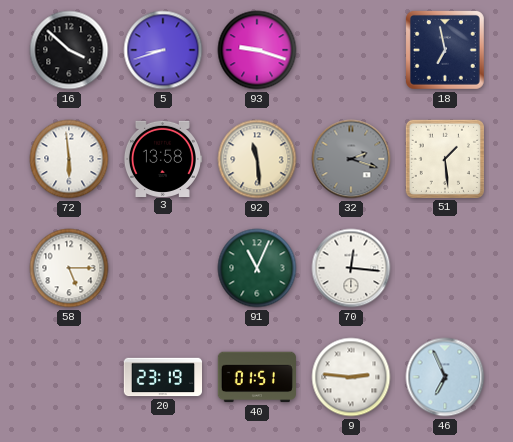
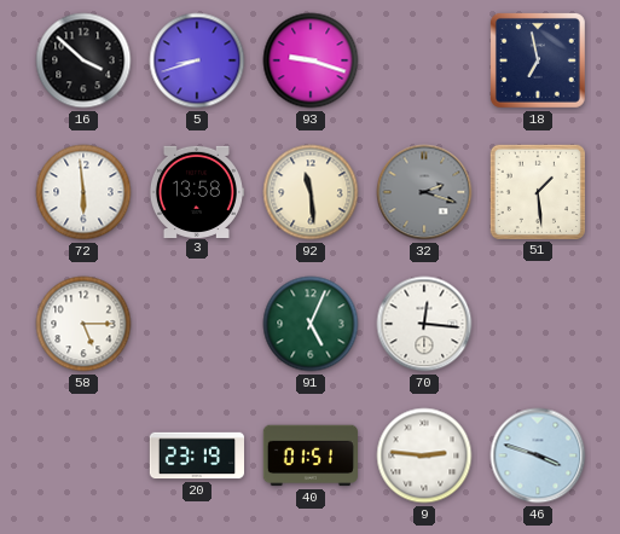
91: 11:04 -> 5:04 (311, 324)
46: 6:56 -> 3:48 (538, 455)
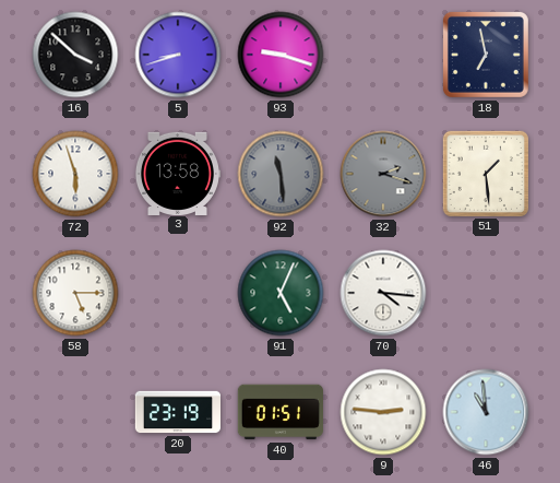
72: 5:59 -> 5:57 (75, 174)
92 dial: cream -> grey (281, 174)
70: 12:16 -> 4:16 (383, 293)
46: 3:48 -> 10:59 (486, 412)
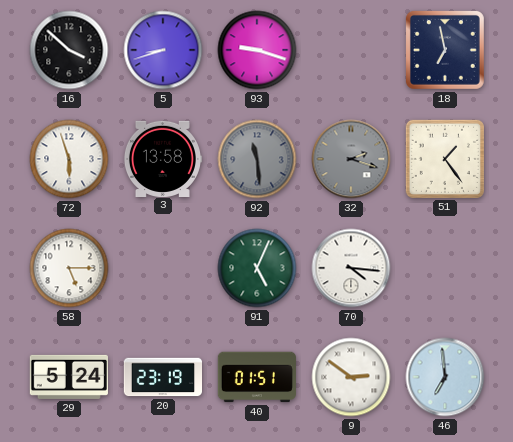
51: 1:29 -> 1:24 (445, 159)
29: none -> 5:24 (68, 377)
9: 2:46 -> 2:51 (351, 377)
46: 10:59 -> 6:59 (445, 377)
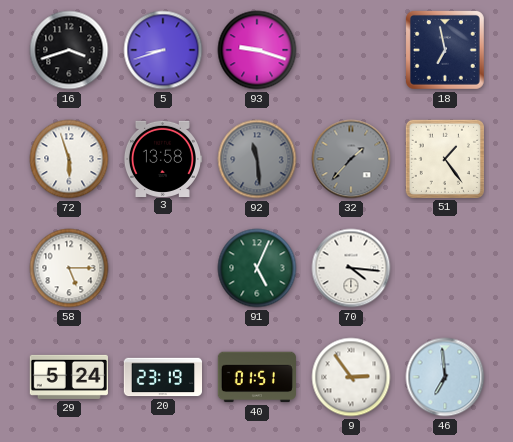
16: 3:52 -> 3:42 (69, 50)
32: 2:18 -> 1:37 (351, 159)
9: 2:51 -> 2:54 (351, 377)
